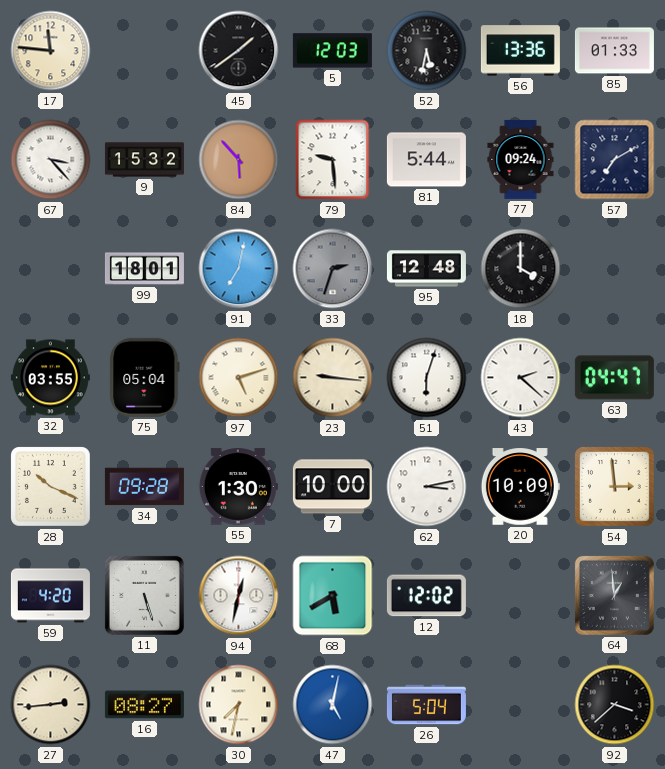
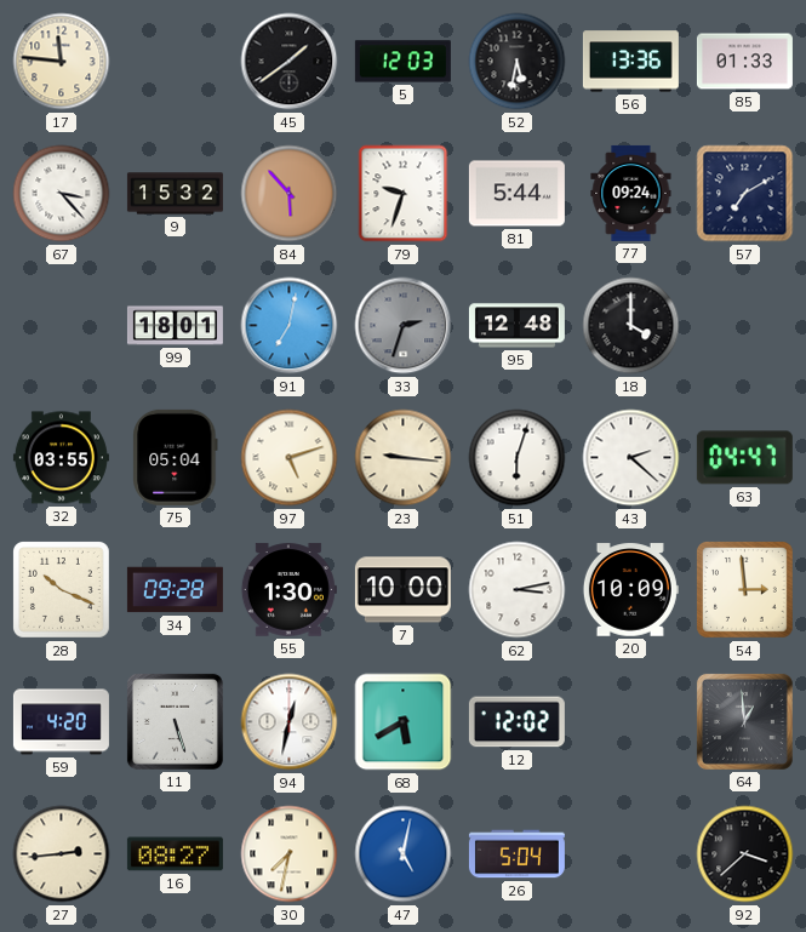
79: 9:29 -> 9:33 (404, 194)
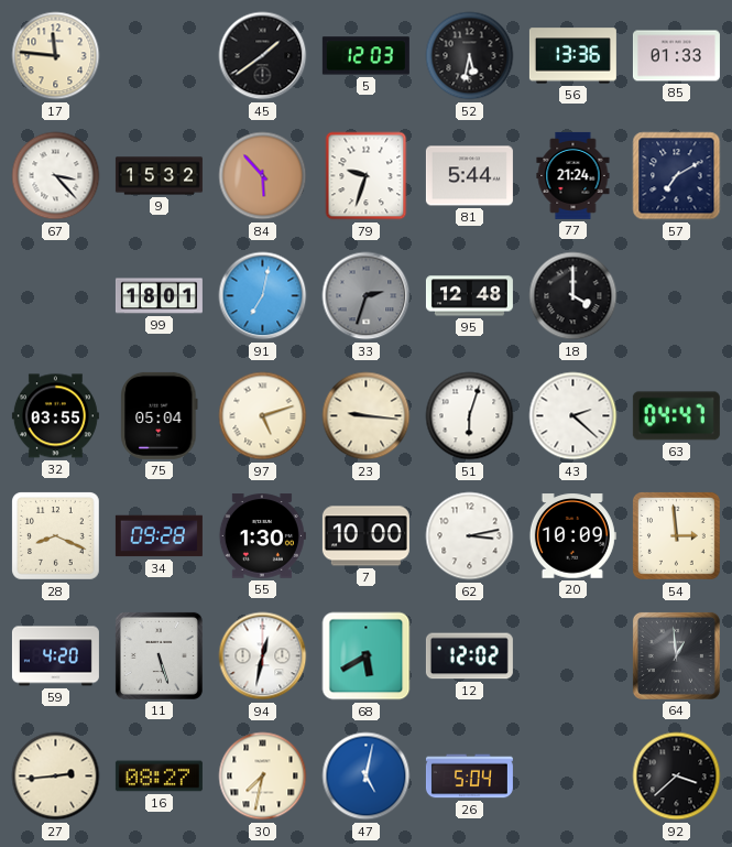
77: 09:24 -> 21:24 (573, 175)
28: 10:19 -> 8:19 (56, 536)
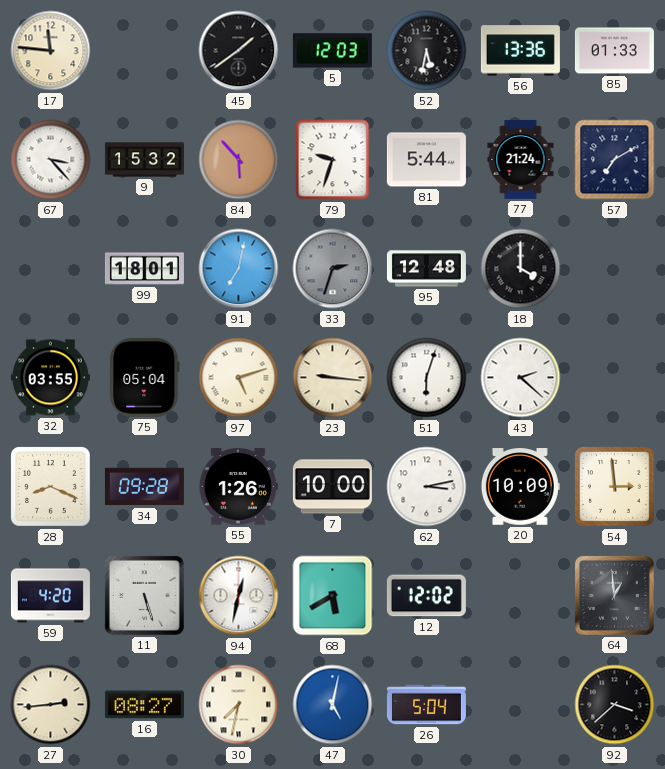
63: 04:47 -> none (676, 416)
55: 1:30 -> 1:26 (238, 487)
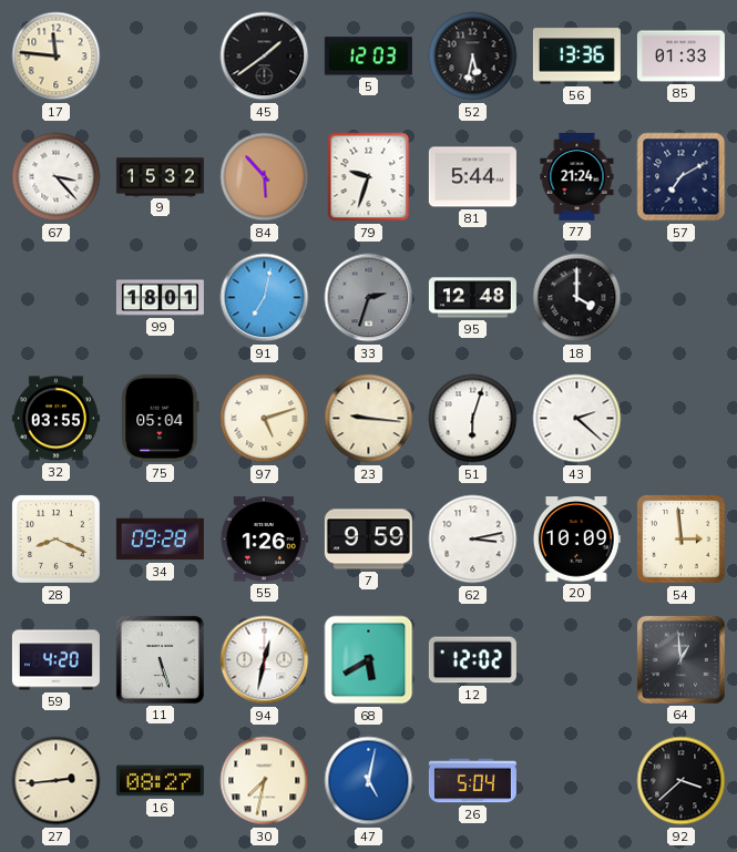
7: 10:00 -> 9:59 (368, 540)
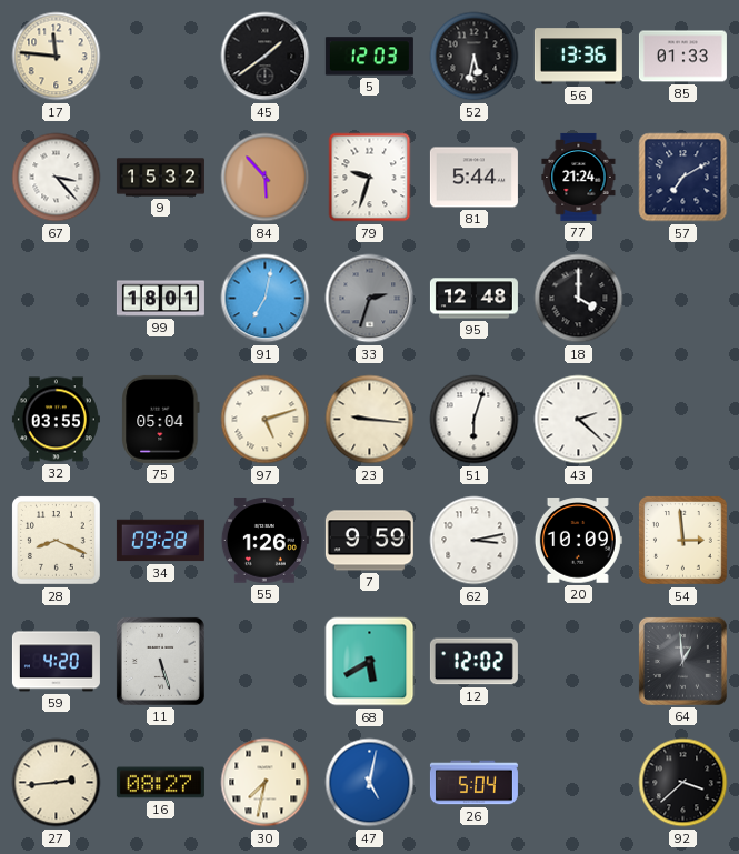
94: 12:32 -> none (265, 660)
